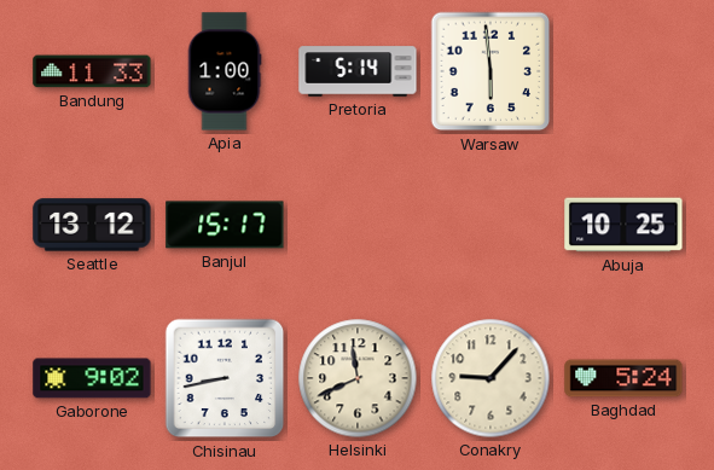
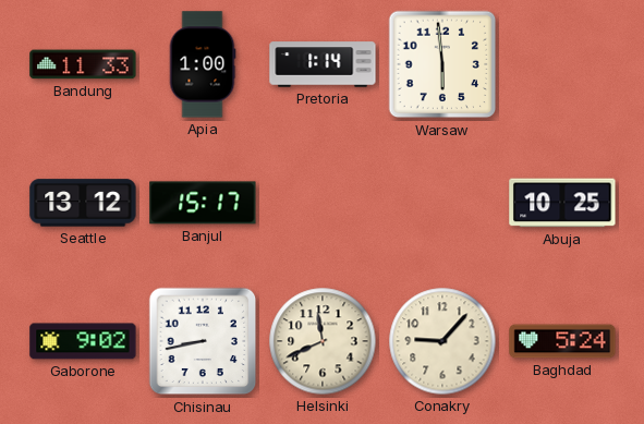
Pretoria: 5:14 -> 1:14 (323, 64)
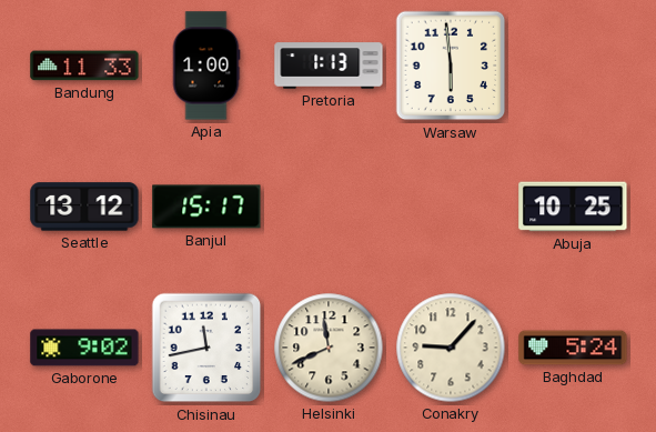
Pretoria: 1:14 -> 1:13 (329, 66)
Chisinau: 8:43 -> 11:43 (206, 348)
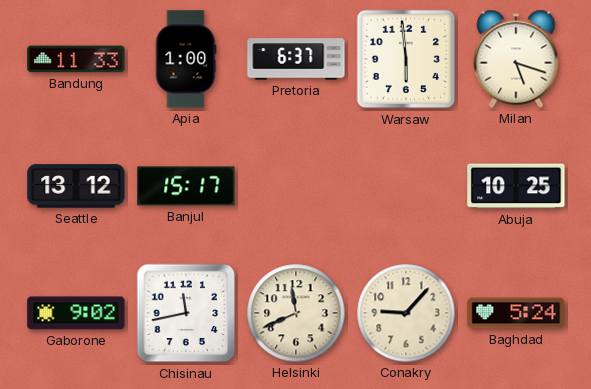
Pretoria: 1:13 -> 6:37 (296, 59)
Milan: none -> 5:18 (516, 59)
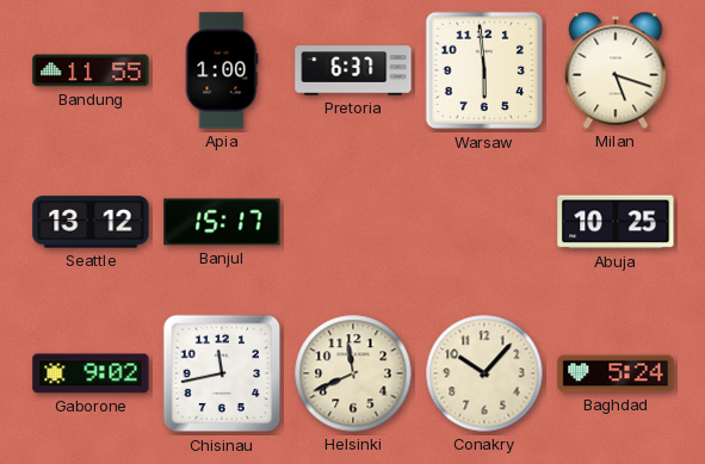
Bandung: 11:33 -> 11:55 (91, 70)
Conakry: 9:07 -> 10:07 (484, 373)
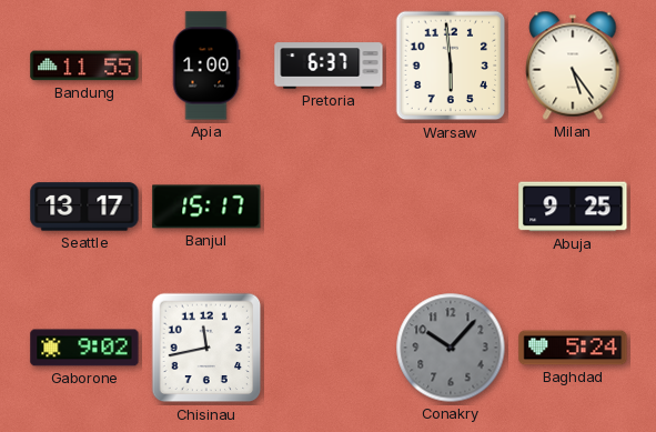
Milan: 5:18 -> 5:24 (573, 66)
Seattle: 13:12 -> 13:17 (84, 207)
Abuja: 10:25 -> 9:25 (573, 207)
Helsinki: 11:41 -> none (353, 373)
Conakry dial: cream -> grey (451, 348)
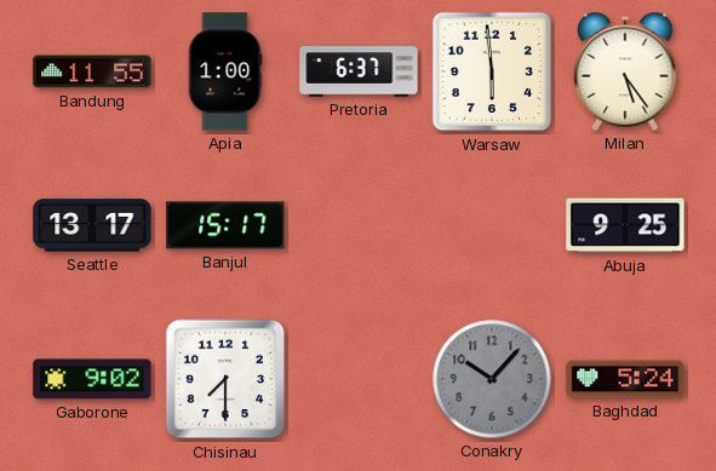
Chisinau: 11:43 -> 7:30 (225, 379)
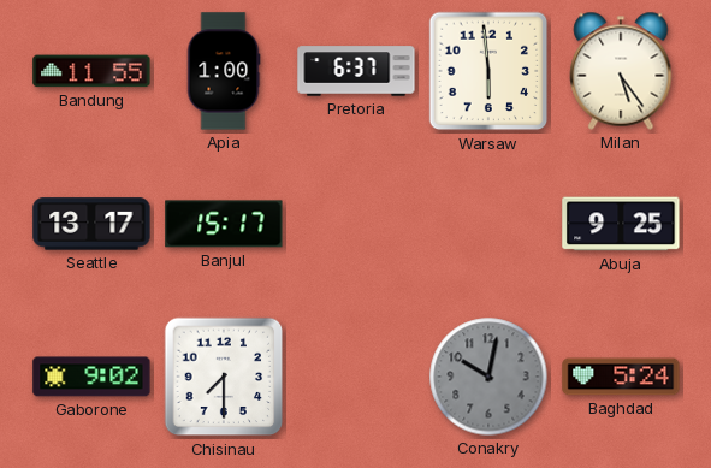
Conakry: 10:07 -> 10:02 (488, 377)
